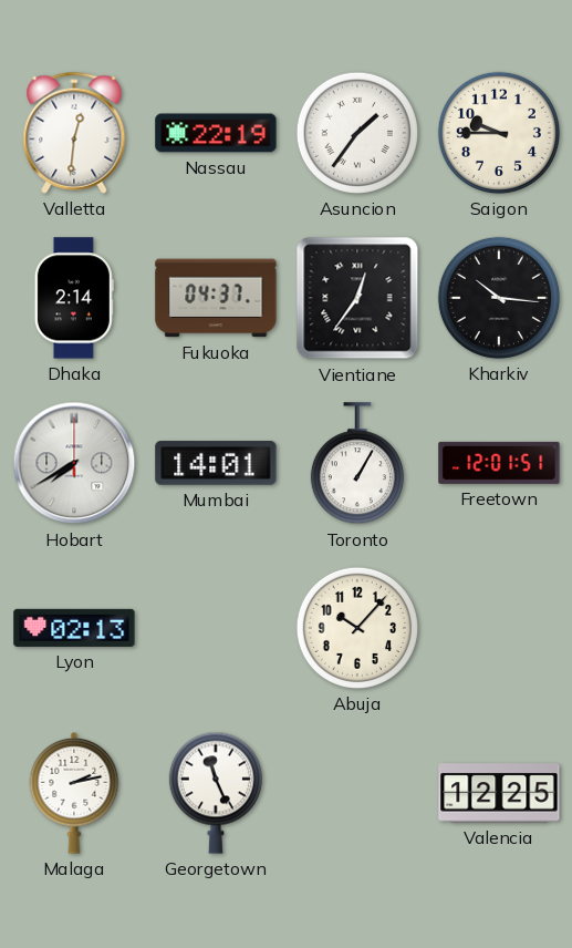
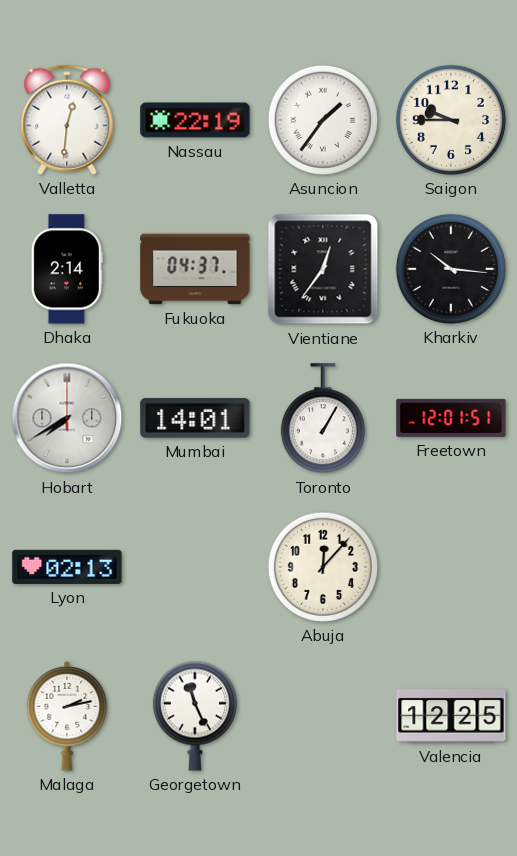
Abuja: 10:07 -> 12:07 (323, 567)
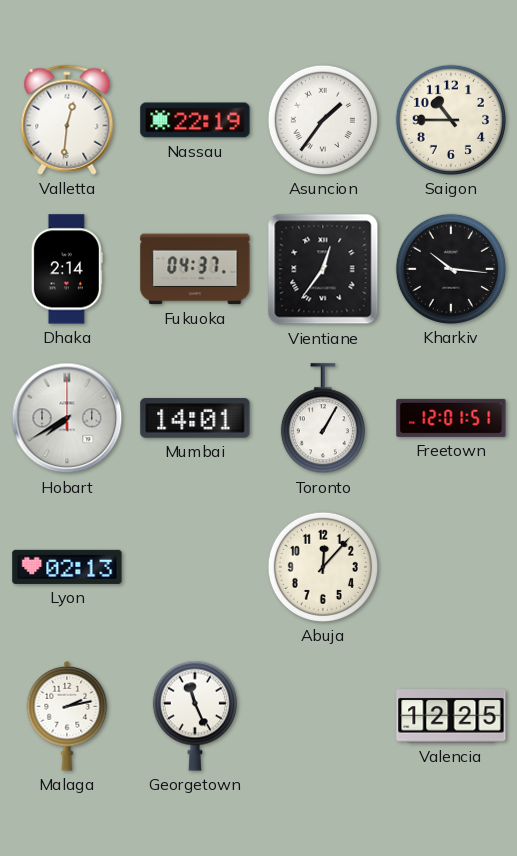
Saigon: 9:45 -> 10:45 (451, 120)
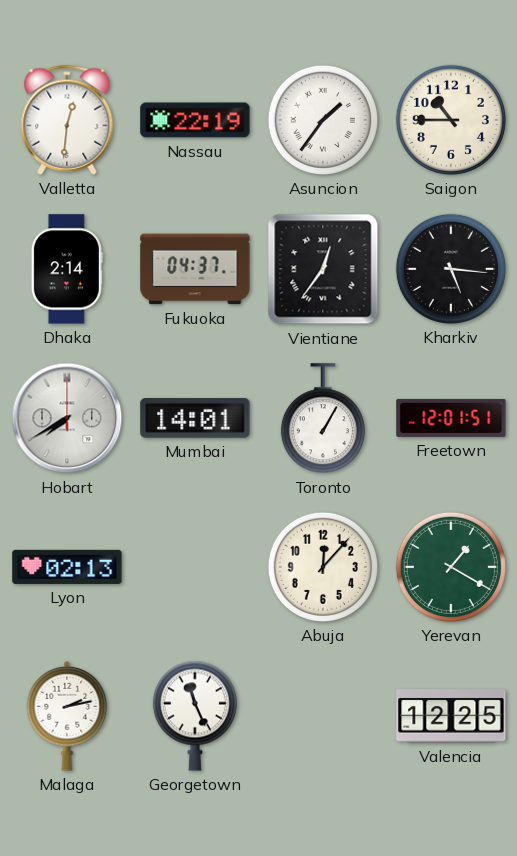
Kharkiv: 10:16 -> 5:16 (451, 269)
Yerevan: none -> 1:20 (451, 567)
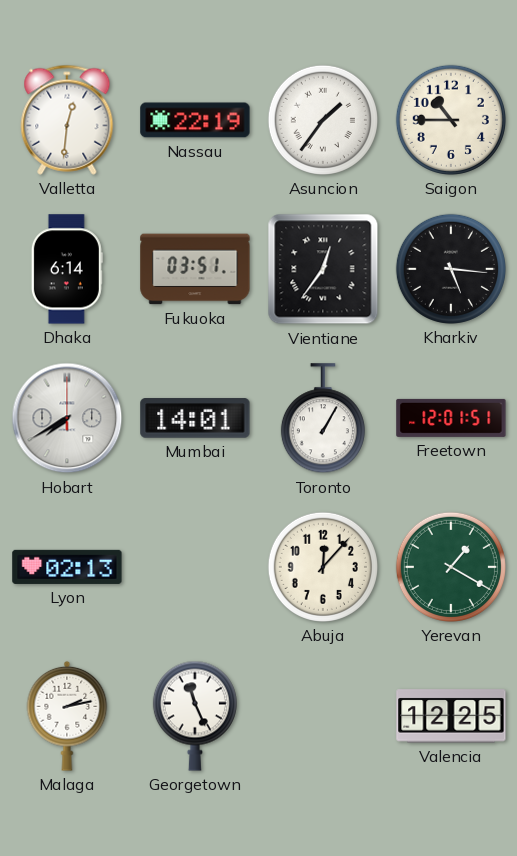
Dhaka: 2:14 -> 6:14 (67, 269)
Fukuoka: 04:37 -> 03:51 (195, 269)
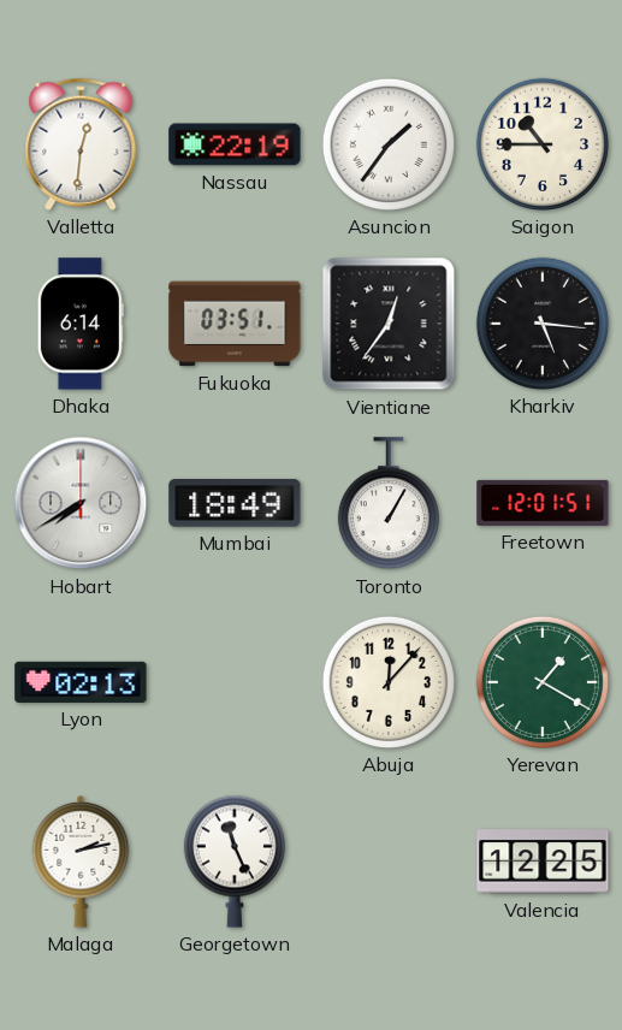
Mumbai: 14:01 -> 18:49 (235, 503)
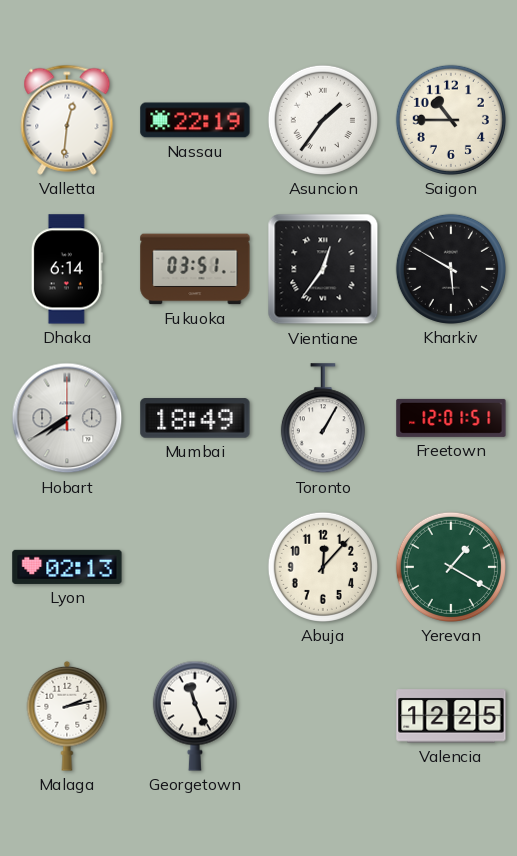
Kharkiv: 5:16 -> 5:50 (451, 269)
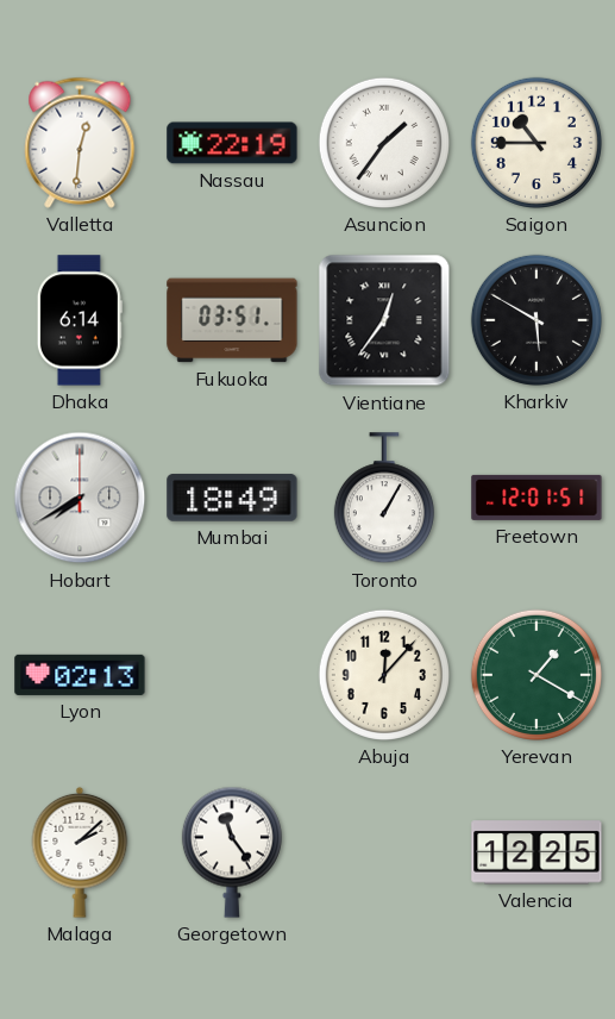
Malaga: 2:13 -> 2:08 (80, 852)
Georgetown: 11:26 -> 11:24 (232, 852)
